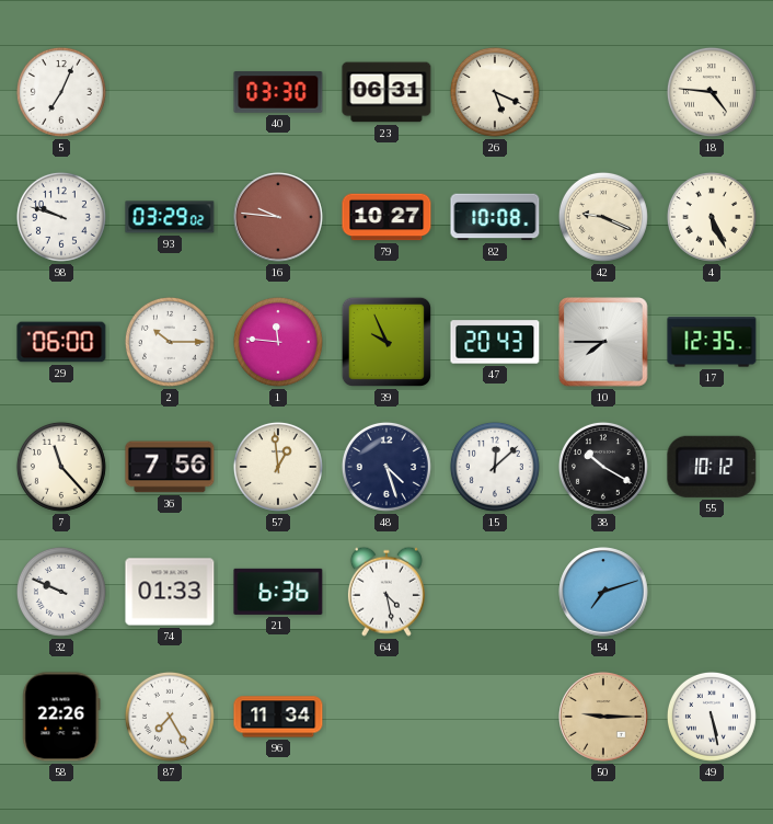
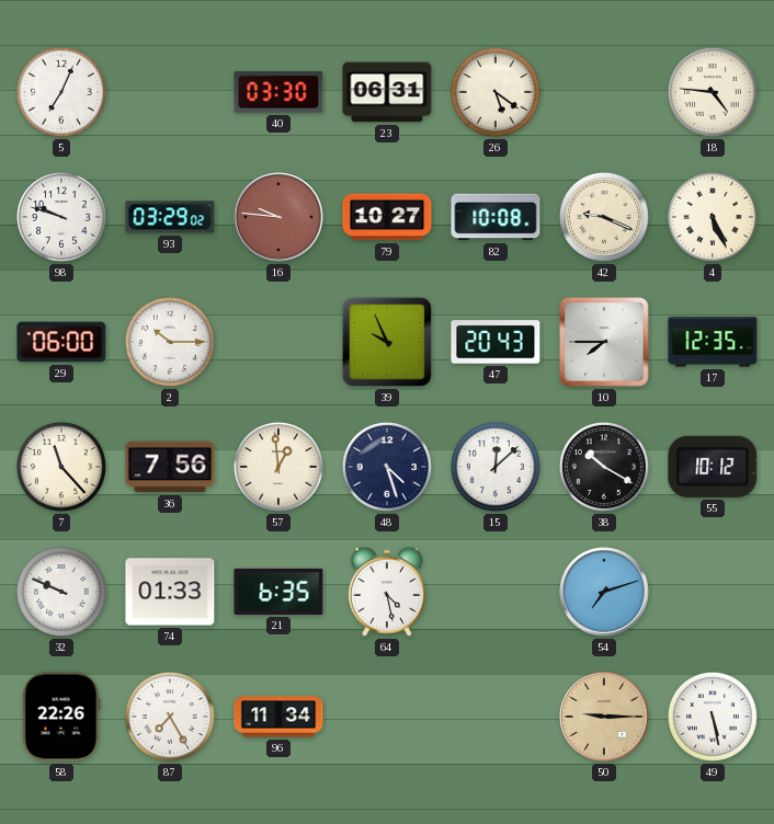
26: 5:19 -> 5:21 (496, 92)
1: 11:46 -> none (278, 342)
21: 6:36 -> 6:35 (278, 592)
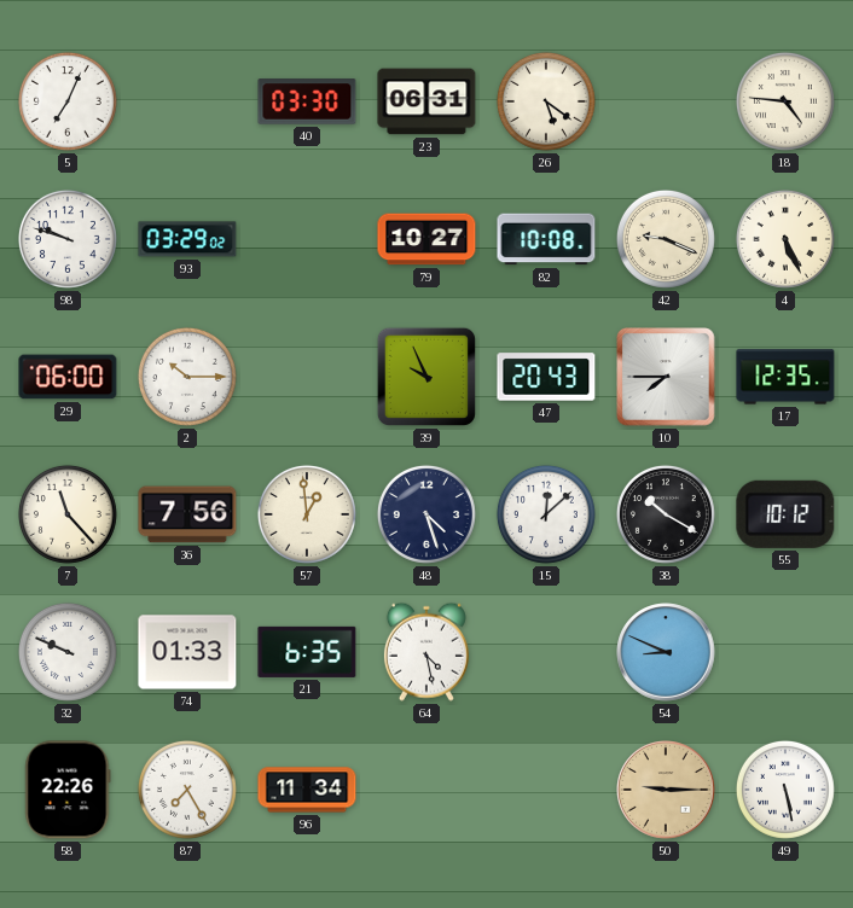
16: 9:46 -> none (278, 217)
54: 7:12 -> 8:49 (666, 652)
